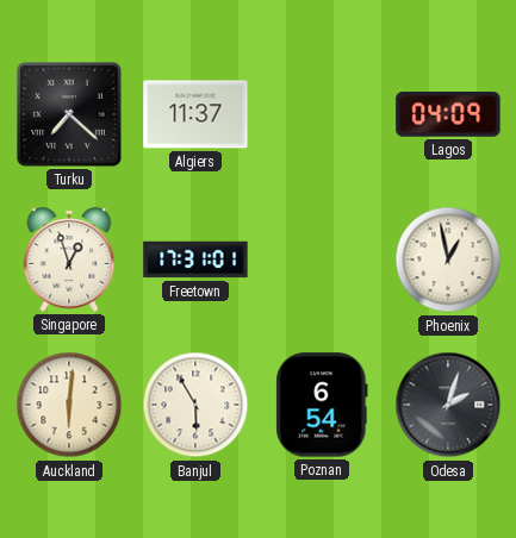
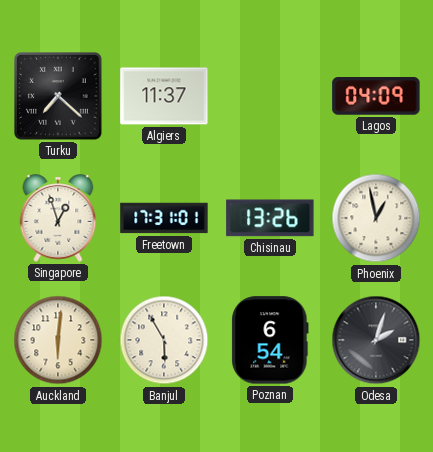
Chisinau: none -> 13:26 (270, 218)
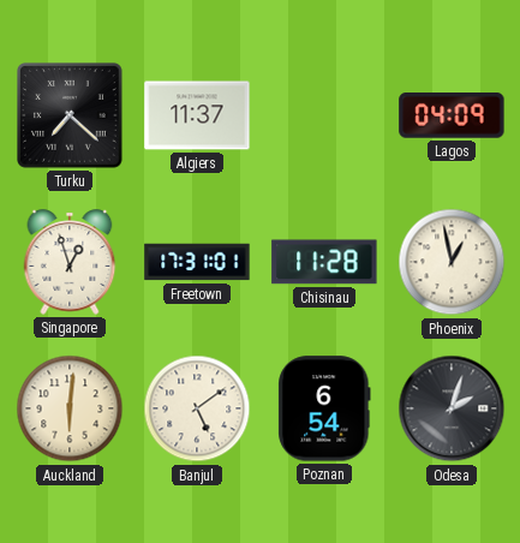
Chisinau: 13:26 -> 11:28 (324, 262)
Banjul: 5:55 -> 5:09 (197, 408)
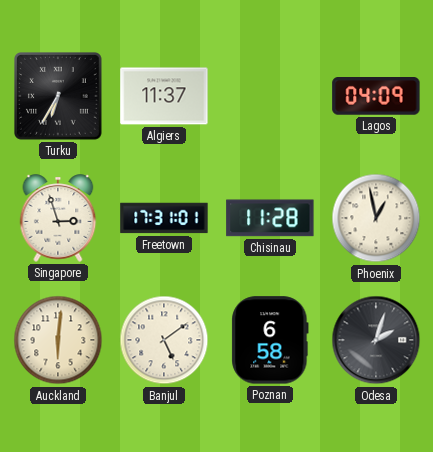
Turku: 7:22 -> 6:35 (59, 97)
Singapore: 12:57 -> 2:57 (58, 218)
Poznan: 6:54 -> 6:58 (270, 340)
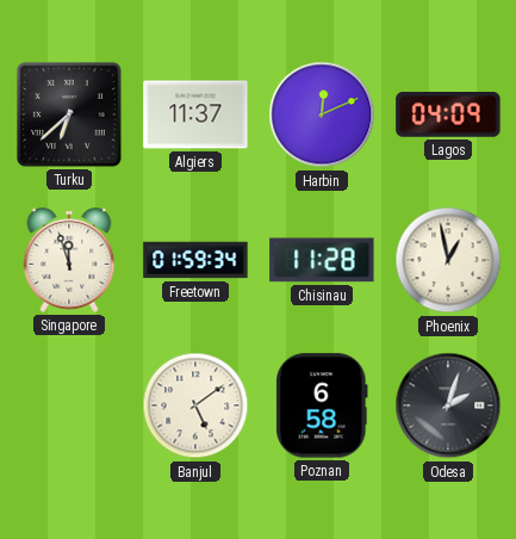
Turku: 6:35 -> 6:38 (70, 116)
Harbin: none -> 12:11 (322, 114)
Singapore: 2:57 -> 11:57 (69, 260)
Freetown: 17:31 -> 01:59 (195, 260)
Auckland: 6:01 -> none (58, 340)
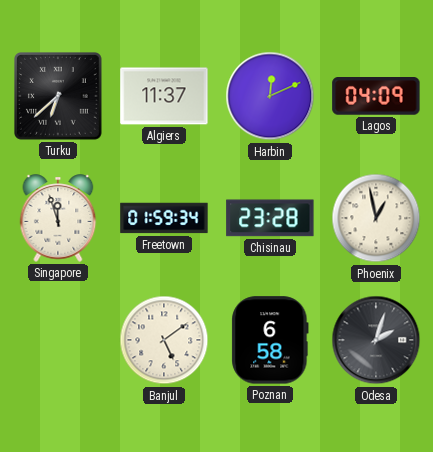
Chisinau: 11:28 -> 23:28 (270, 218)
